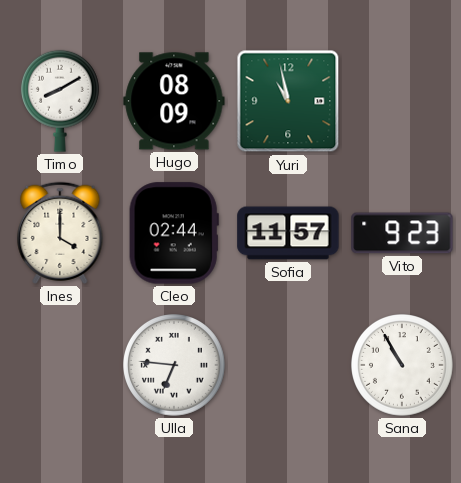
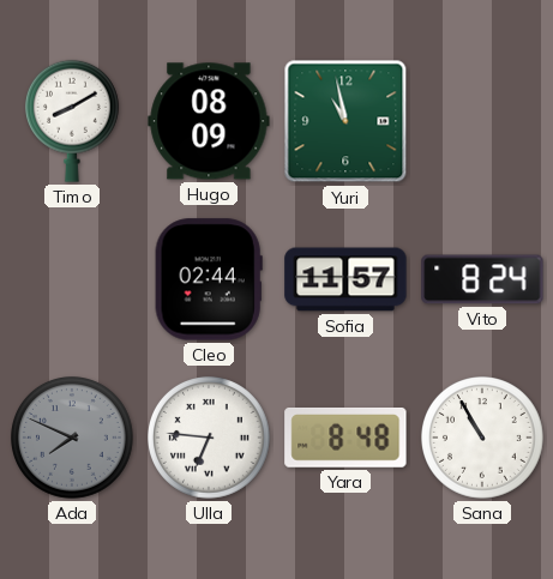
Ines: 4:00 -> none (60, 233)
Vito: 9:23 -> 8:24 (482, 279)
Ada: none -> 7:49 (73, 439)
Yara: none -> 8:48 (345, 438)
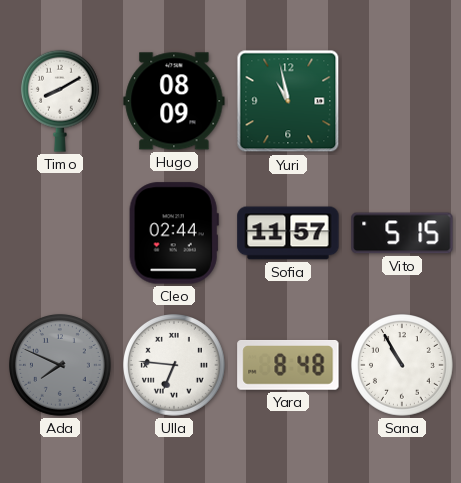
Vito: 8:24 -> 5:15 (402, 233)
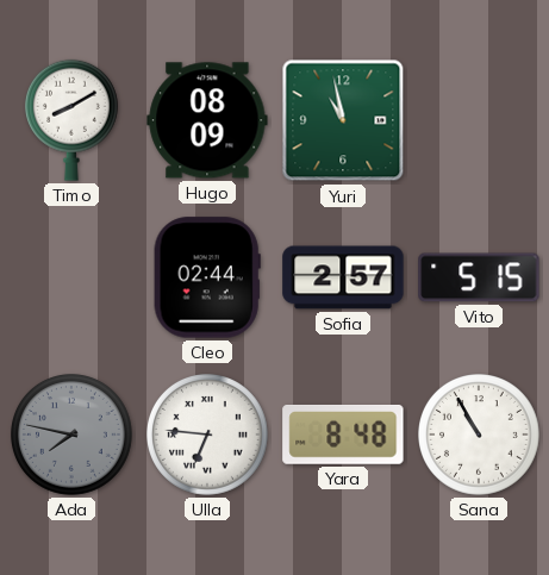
Sofia: 11:57 -> 2:57 (343, 277)
Ada: 7:49 -> 7:47 (73, 436)
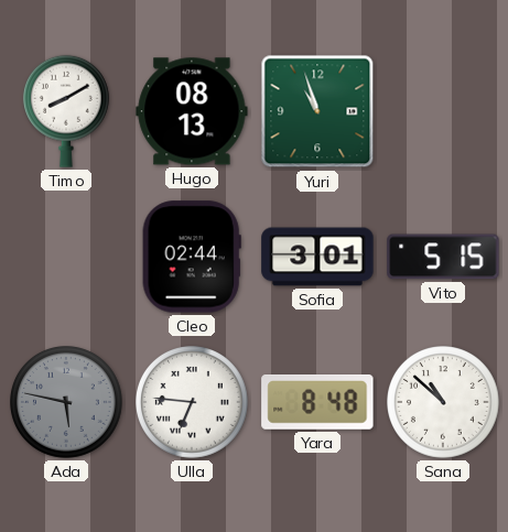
Hugo: 08:09 -> 08:13 (192, 111)
Yuri: 10:58 -> 10:57 (317, 111)
Sofia: 2:57 -> 3:01 (317, 257)
Ada: 7:47 -> 5:47 (67, 403)
Sana: 10:55 -> 10:52 (444, 403)
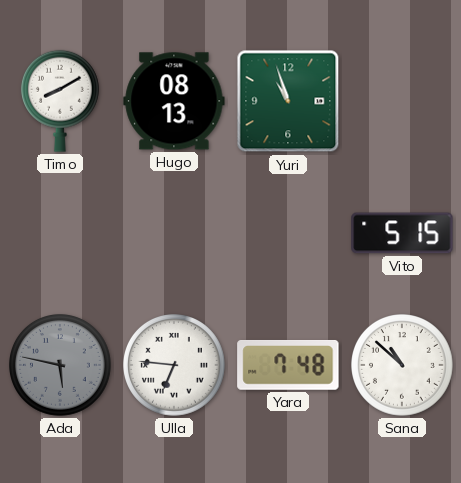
Cleo: 02:44 -> none (192, 257)
Sofia: 3:01 -> none (317, 257)
Yara: 8:48 -> 7:48 (288, 365)
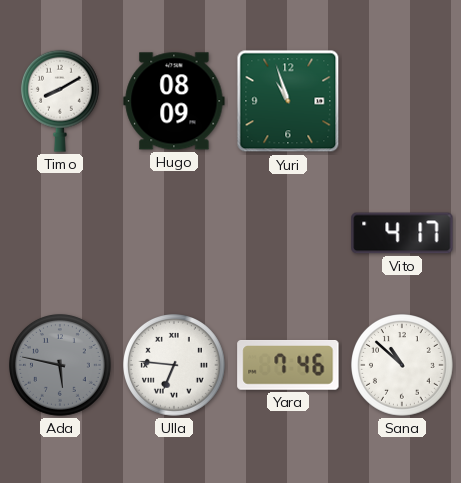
Hugo: 08:13 -> 08:09 (174, 101)
Vito: 5:15 -> 4:17 (402, 233)
Yara: 7:48 -> 7:46 (288, 365)
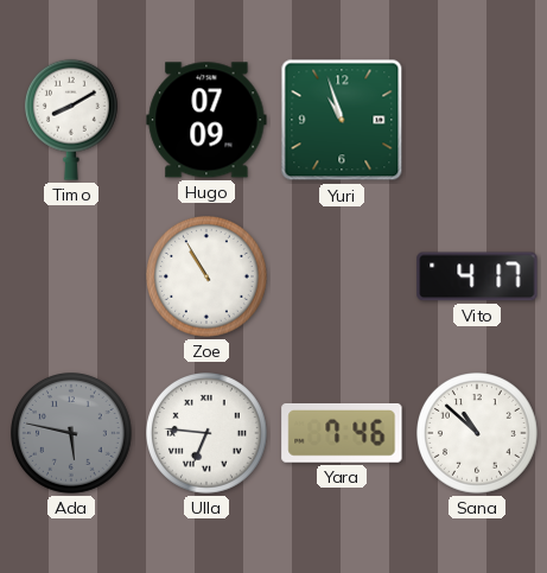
Hugo: 08:09 -> 07:09 (206, 120)
Zoe: none -> 10:55 (208, 278)
